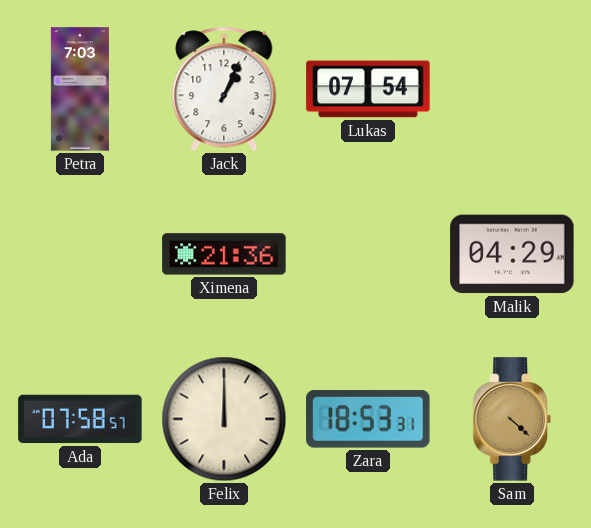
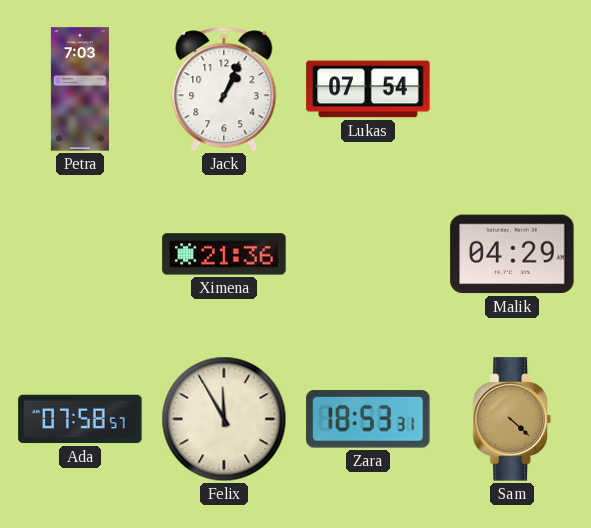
Felix: 12:00 -> 11:55 (224, 419)
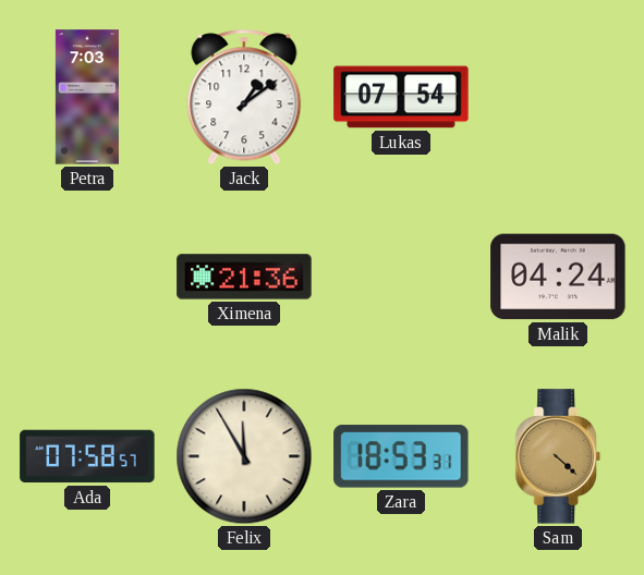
Jack: 1:04 -> 1:09 (244, 97)
Malik: 04:29 -> 04:24 (558, 277)
